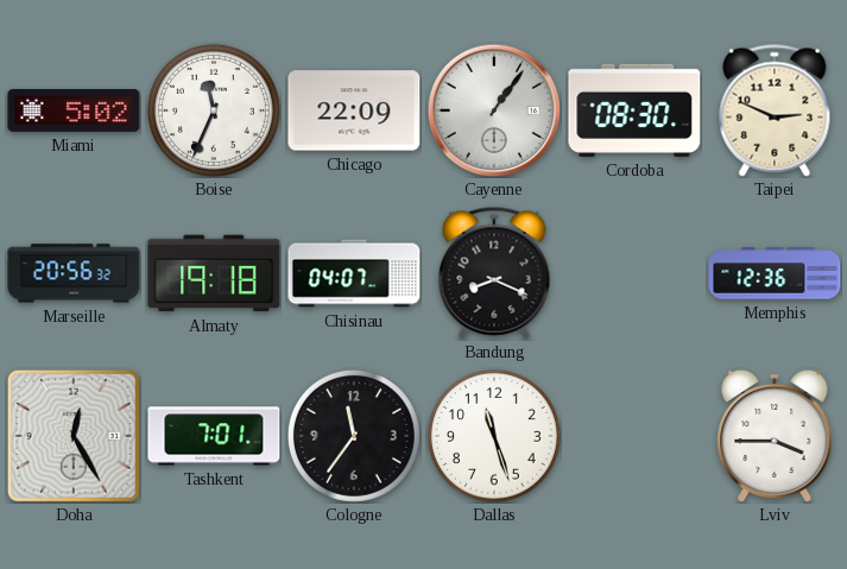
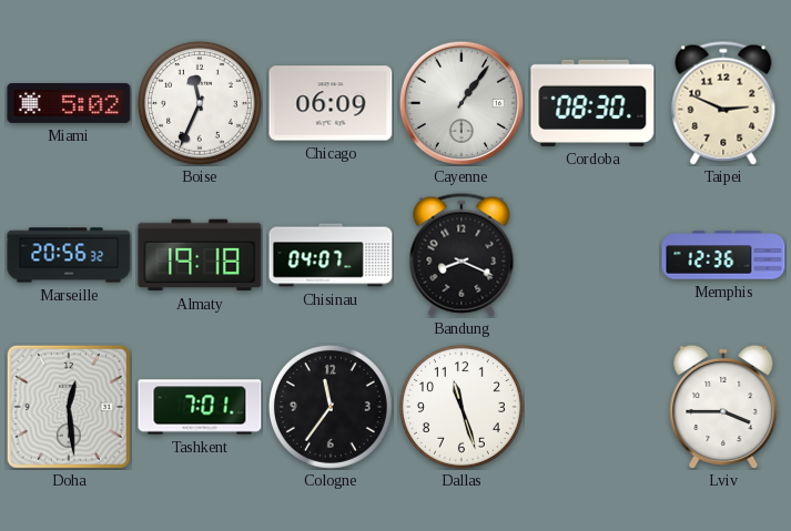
Chicago: 22:09 -> 06:09 (331, 103)
Doha: 12:25 -> 12:29 (69, 407)
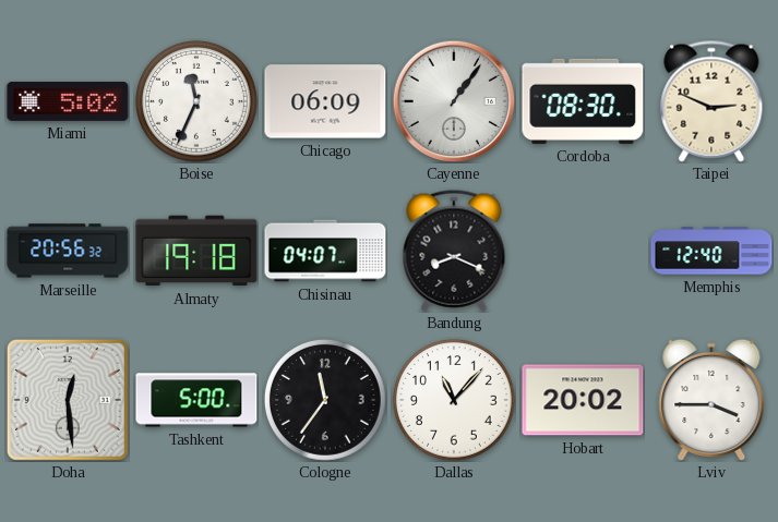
Memphis: 12:36 -> 12:40 (711, 251)
Tashkent: 7:01 -> 5:00 (196, 400)
Dallas: 11:27 -> 11:07 (454, 400)
Hobart: none -> 20:02 (583, 400)
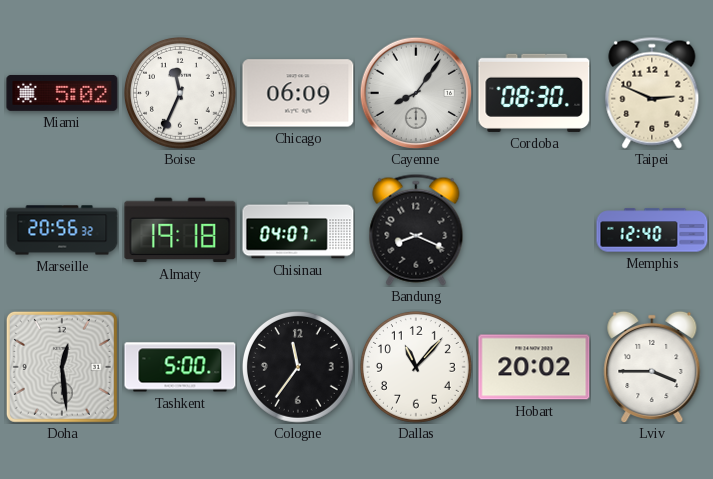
Cayenne: 1:06 -> 8:06 (416, 93)
